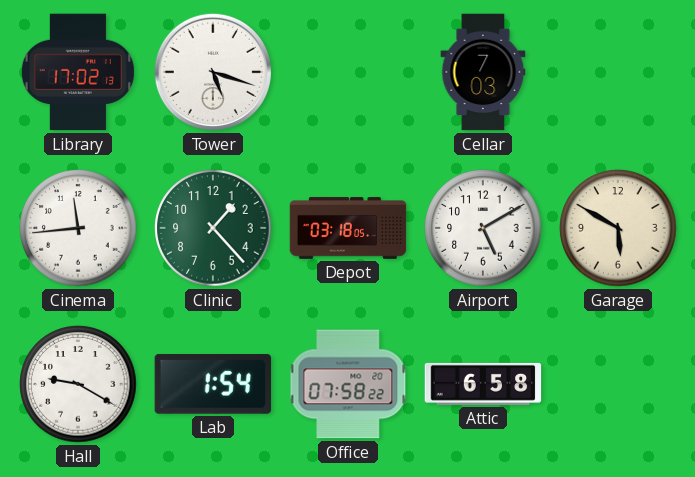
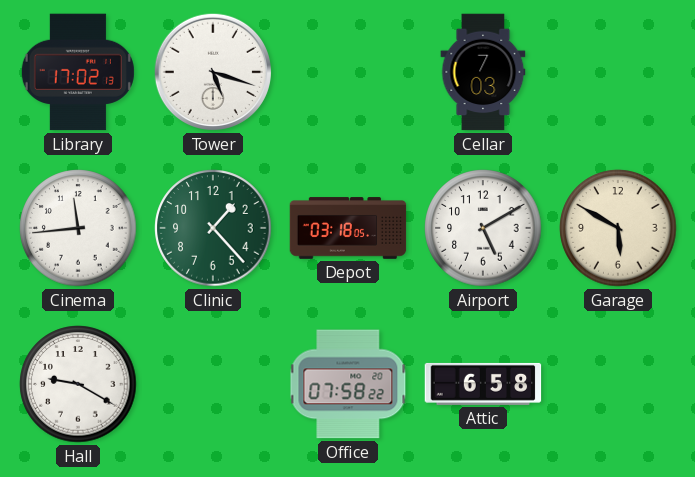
Lab: 1:54 -> none (213, 384)
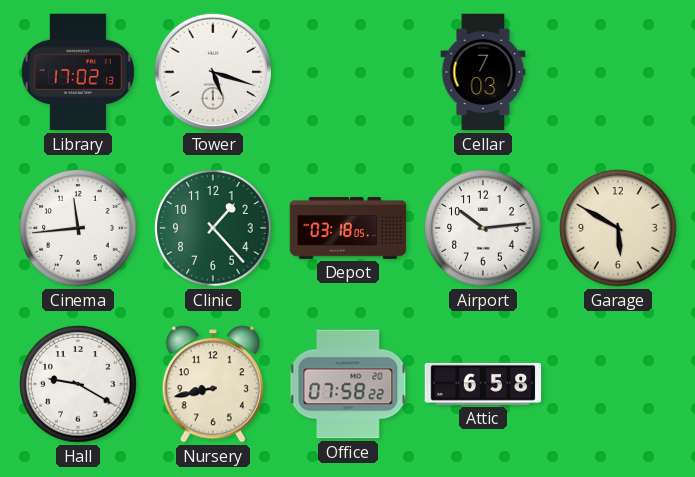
Airport: 5:10 -> 10:14 (483, 228)
Nursery: none -> 8:43 (213, 384)
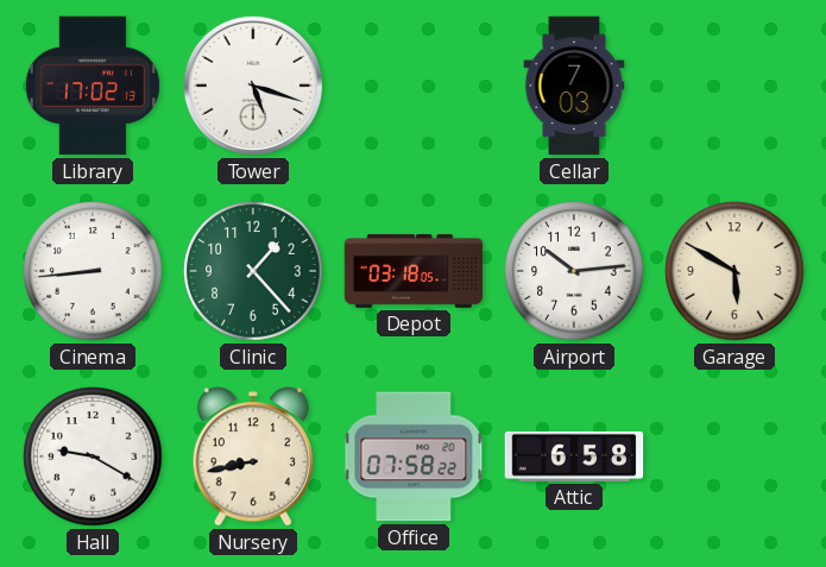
Cinema: 11:44 -> 8:44 (93, 271)
